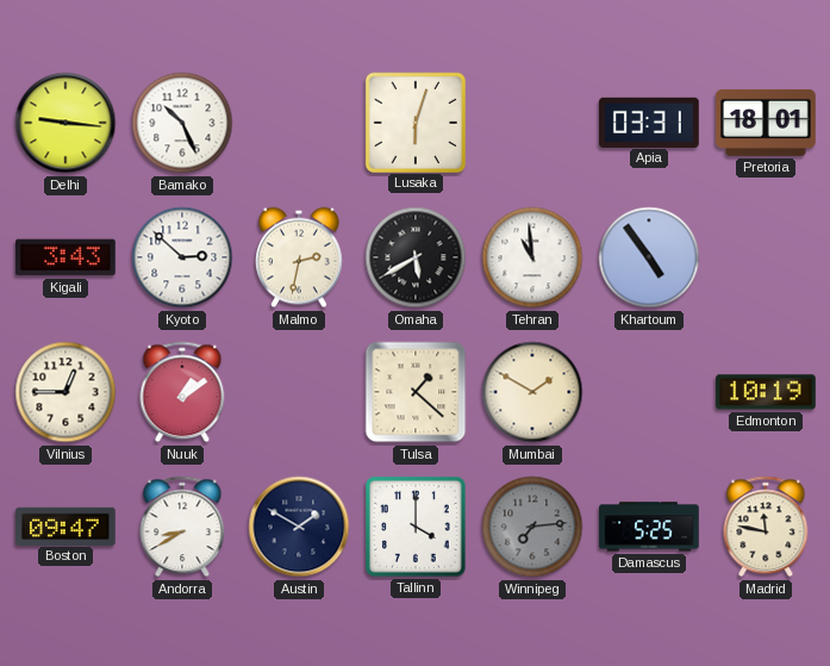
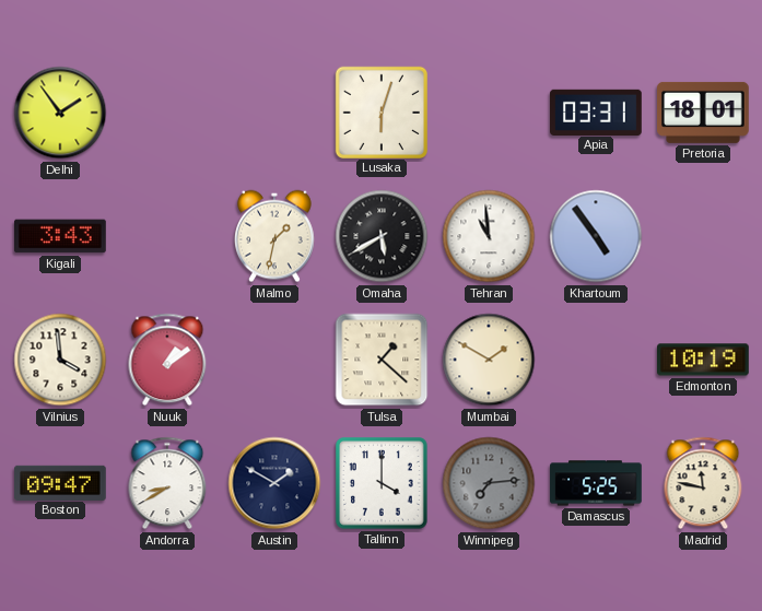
Delhi: 9:16 -> 1:54 (60, 113)
Bamako: 10:26 -> none (182, 123)
Kyoto: 2:52 -> none (182, 257)
Malmo: 2:32 -> 1:32 (276, 236)
Vilnius: 12:45 -> 3:59 (60, 360)
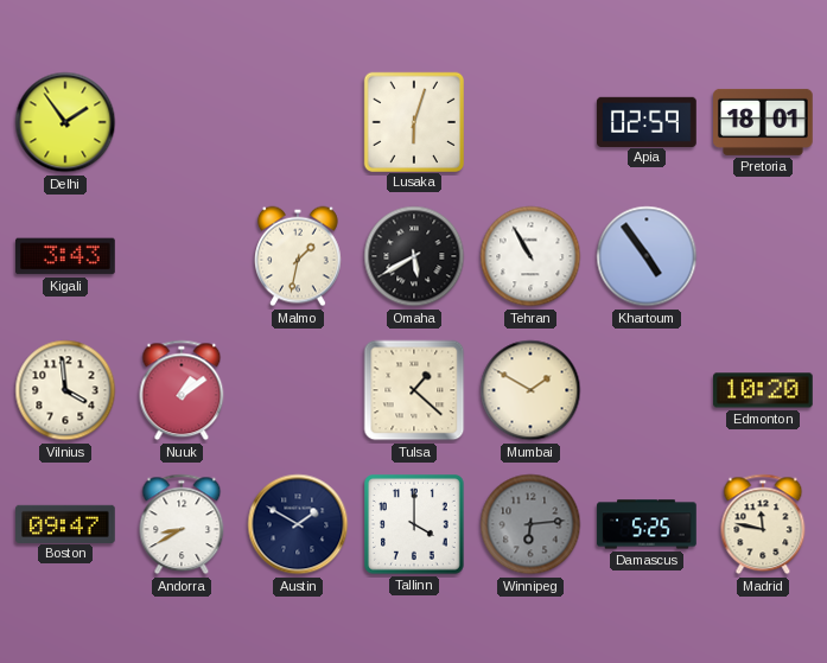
Apia: 03:31 -> 02:59 (647, 121)
Tehran: 10:59 -> 10:55 (530, 256)
Edmonton: 10:19 -> 10:20 (764, 390)
Winnipeg: 7:14 -> 6:14 (530, 524)
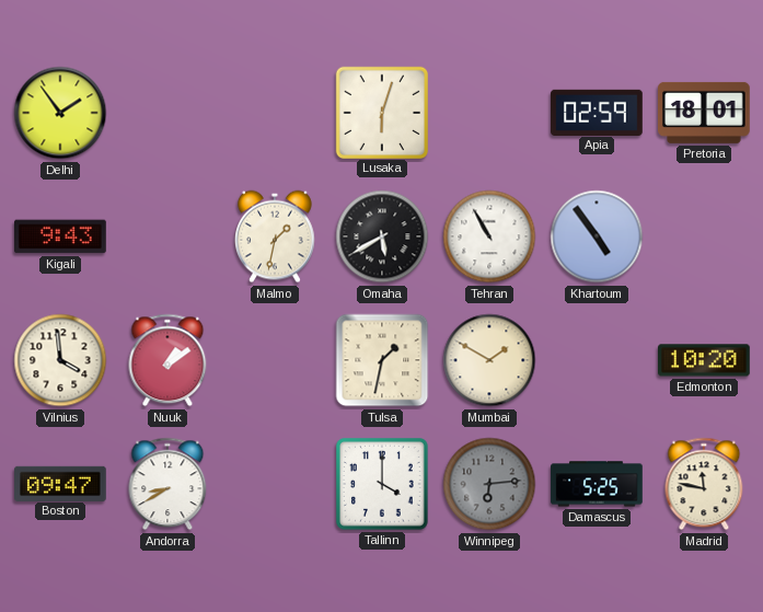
Kigali: 3:43 -> 9:43 (61, 236)
Tulsa: 1:22 -> 1:32 (382, 360)
Austin: 1:50 -> none (298, 524)
